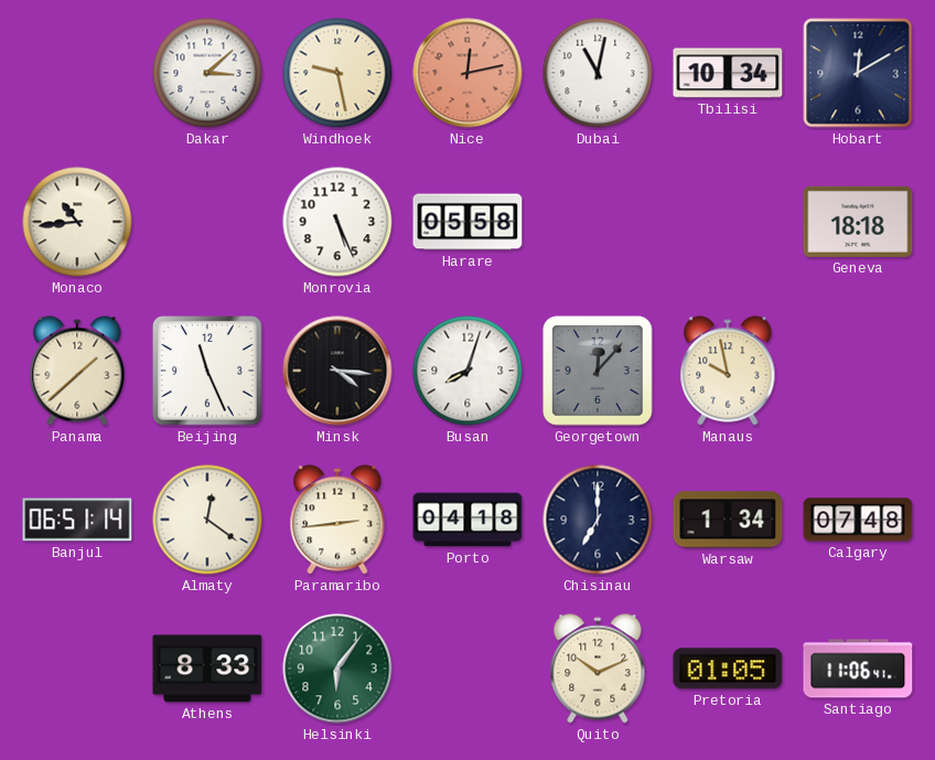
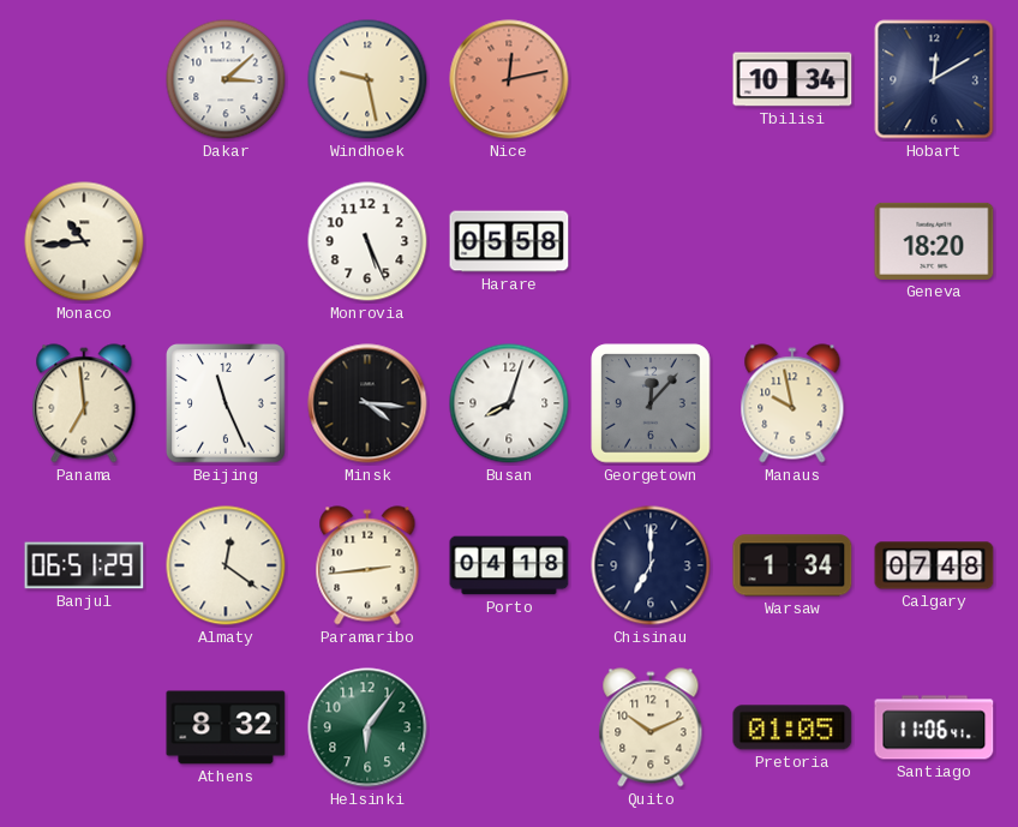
Dubai: 11:02 -> none (598, 73)
Geneva: 18:18 -> 18:20 (934, 241)
Panama: 1:38 -> 6:59 (84, 403)
Banjul: 06:51:14 -> 06:51:29 (84, 565)
Athens: 8:33 -> 8:32 (226, 727)
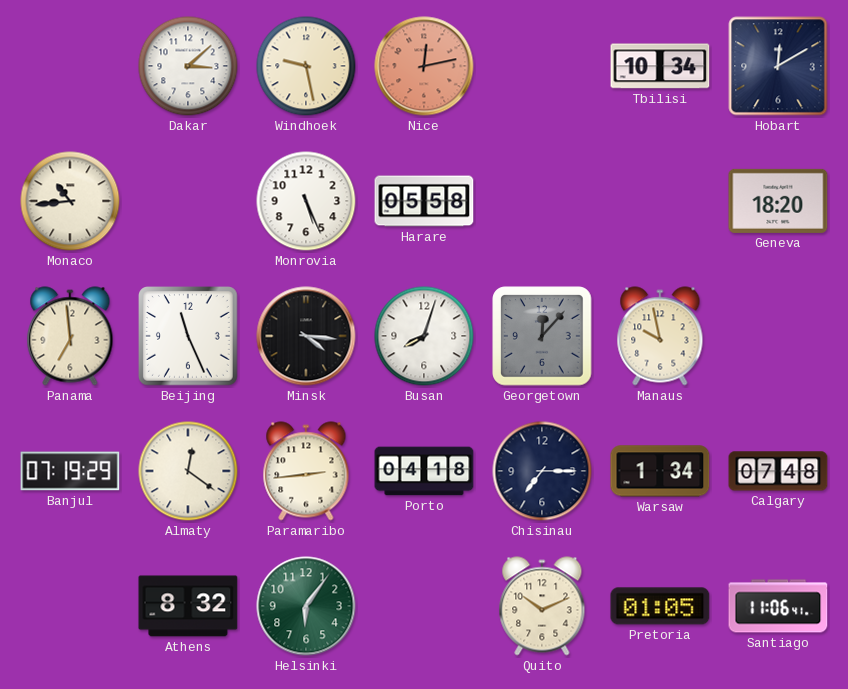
Banjul: 06:51 -> 07:19 (70, 471)
Chisinau: 7:00 -> 7:15 (542, 471)
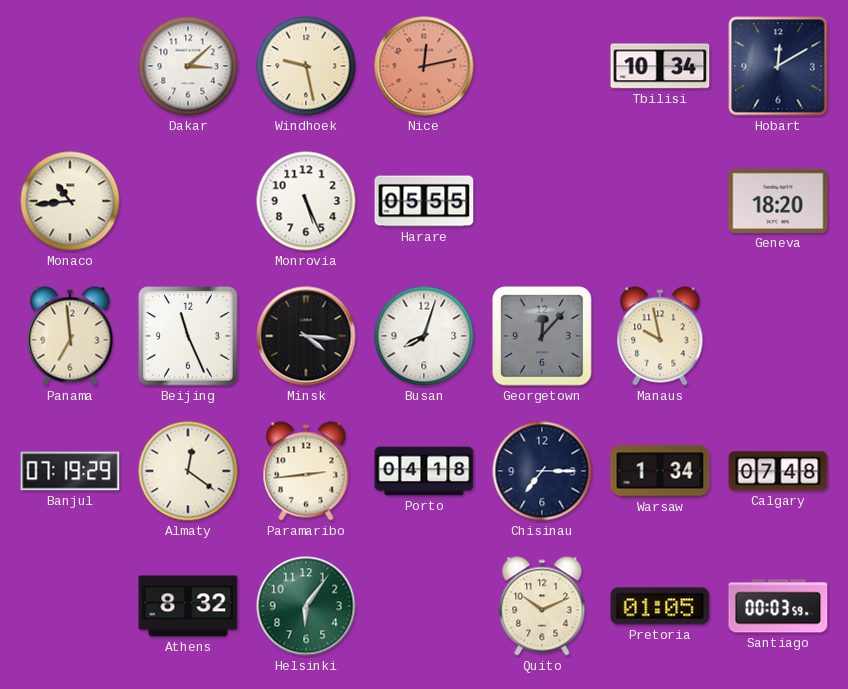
Harare: 05:58 -> 05:55 (424, 201)
Santiago: 11:06 -> 00:03 (778, 606)
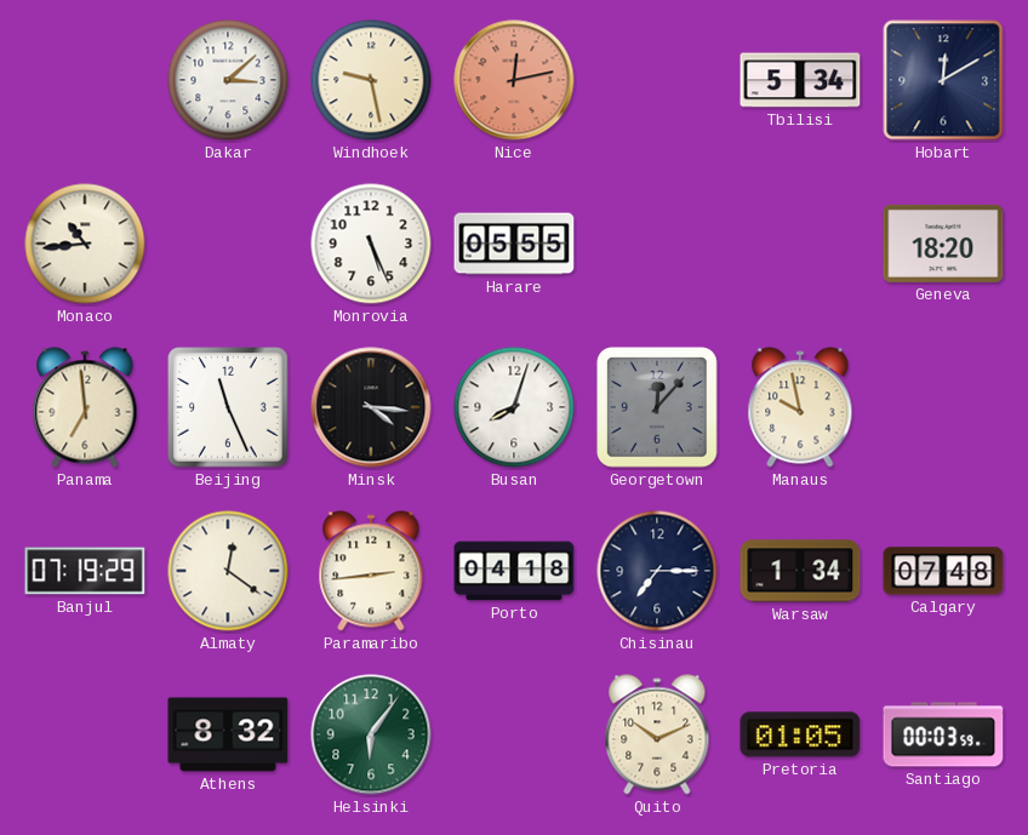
Tbilisi: 10:34 -> 5:34 (800, 80)
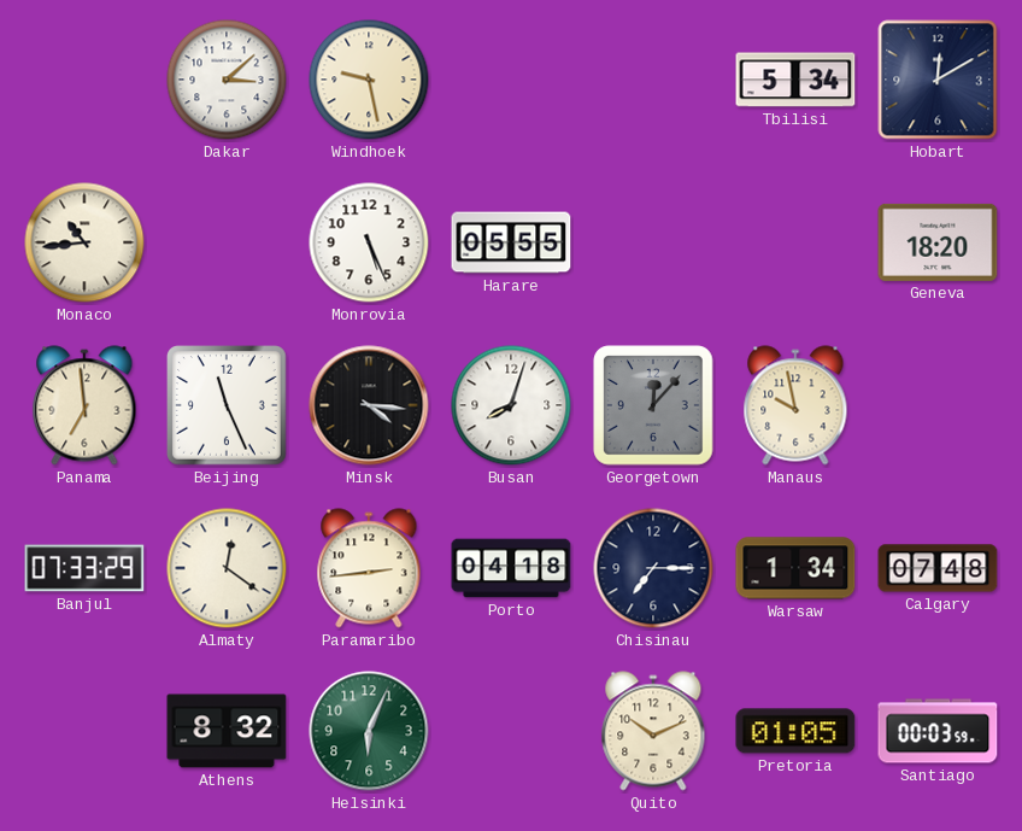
Nice: 12:13 -> none (514, 80)
Banjul: 07:19 -> 07:33 (84, 568)
Helsinki: 6:06 -> 6:04 (369, 731)
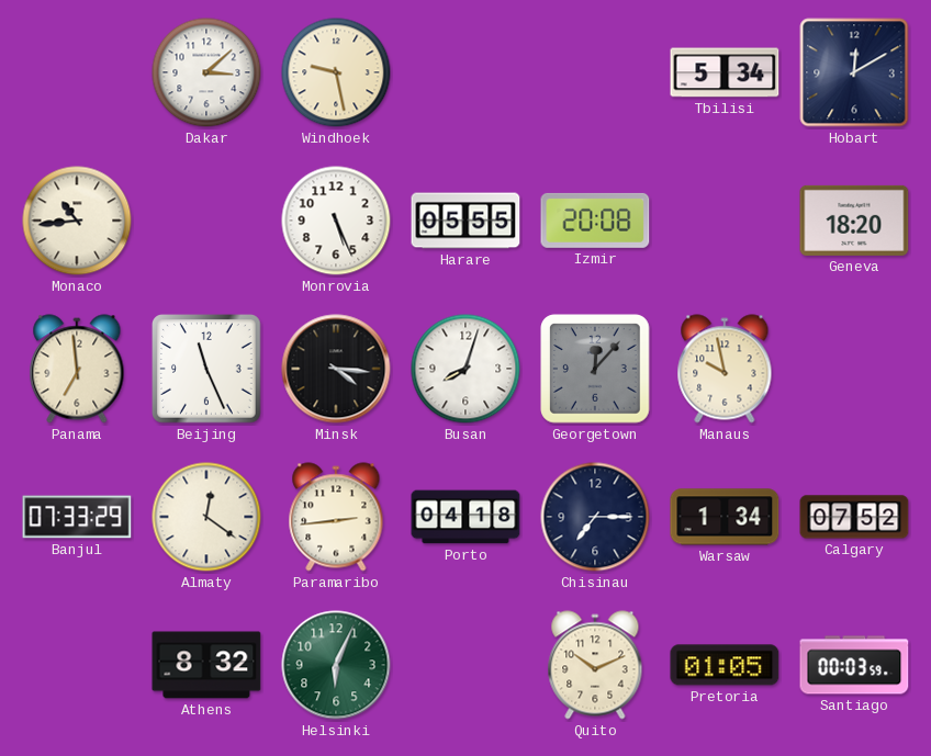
Izmir: none -> 20:08 (595, 221)
Calgary: 07:48 -> 07:52 (854, 517)
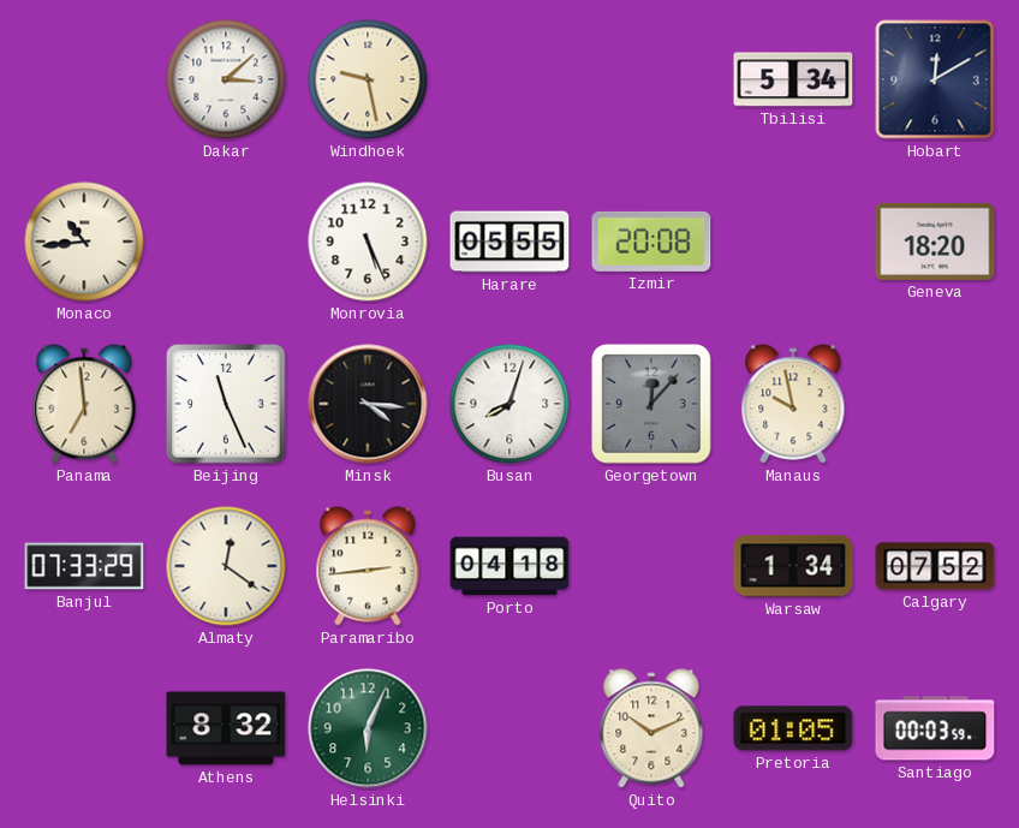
Chisinau: 7:15 -> none (595, 517)
